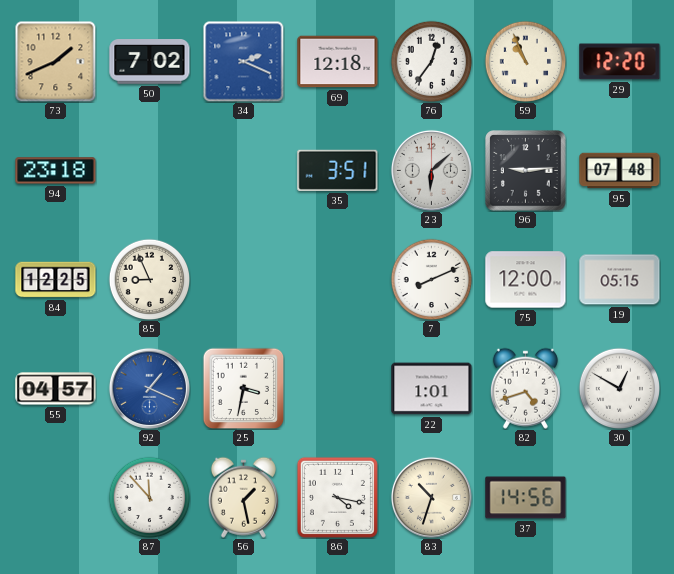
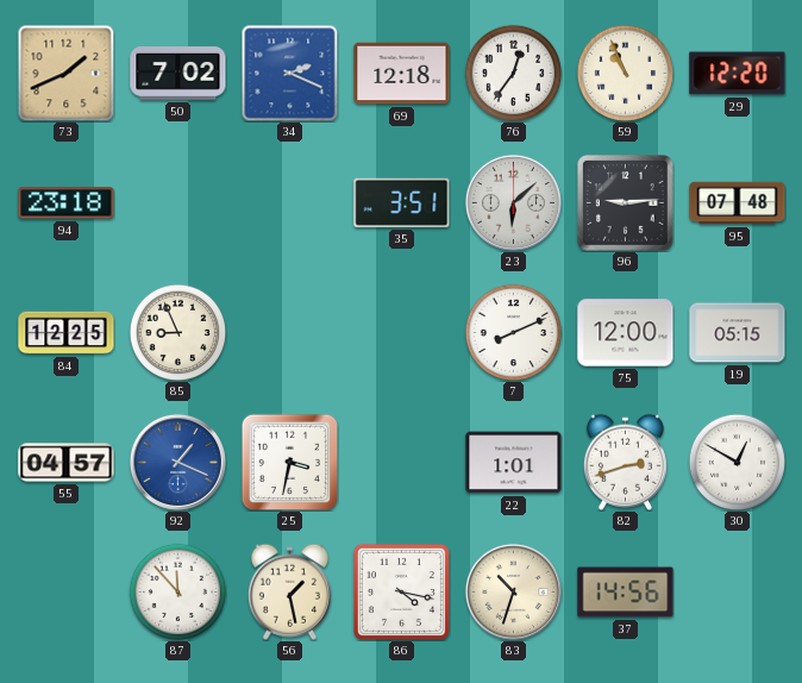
82: 4:42 -> 2:42 (625, 462)
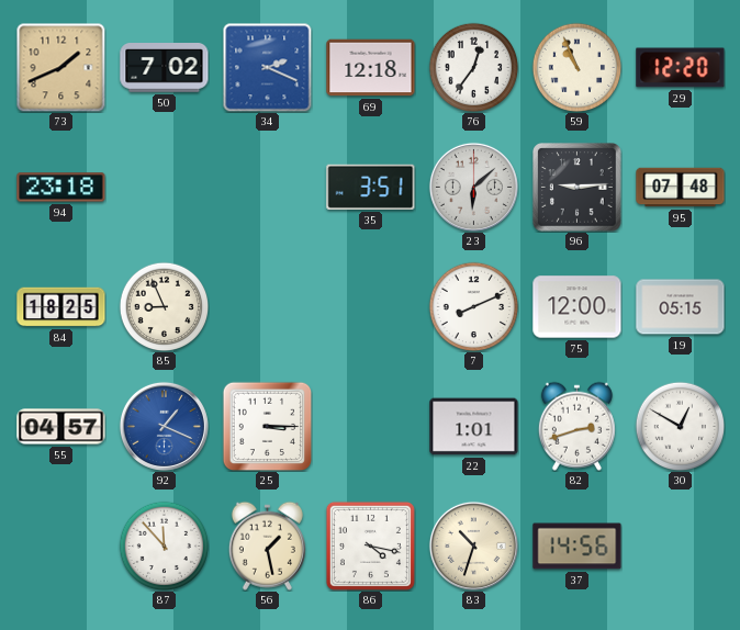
84: 12:25 -> 18:25 (61, 307)
25: 3:32 -> 3:15 (267, 426)
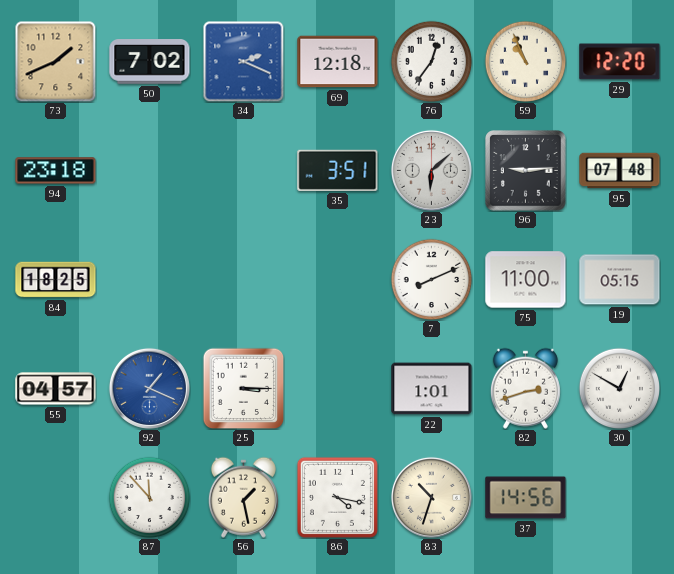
85: 8:56 -> none (164, 306)
75: 12:00 -> 11:00 (526, 280)
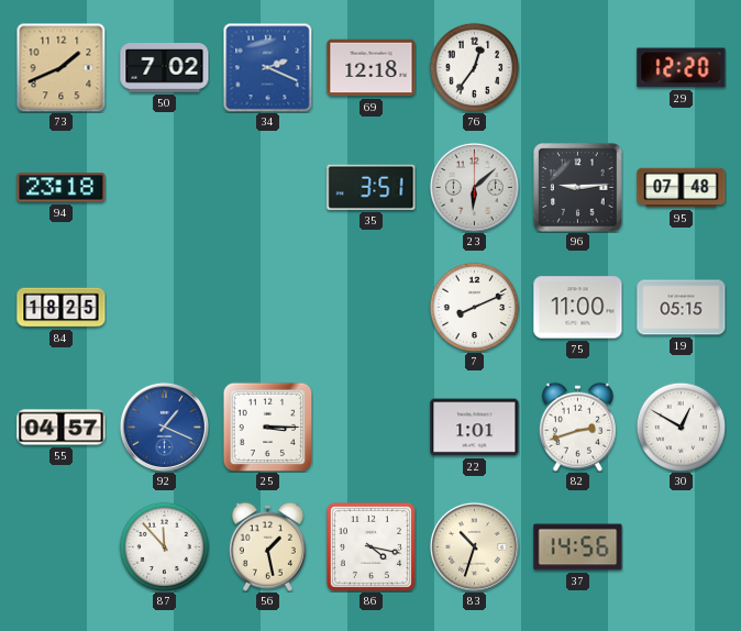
59: 10:56 -> none (525, 61)
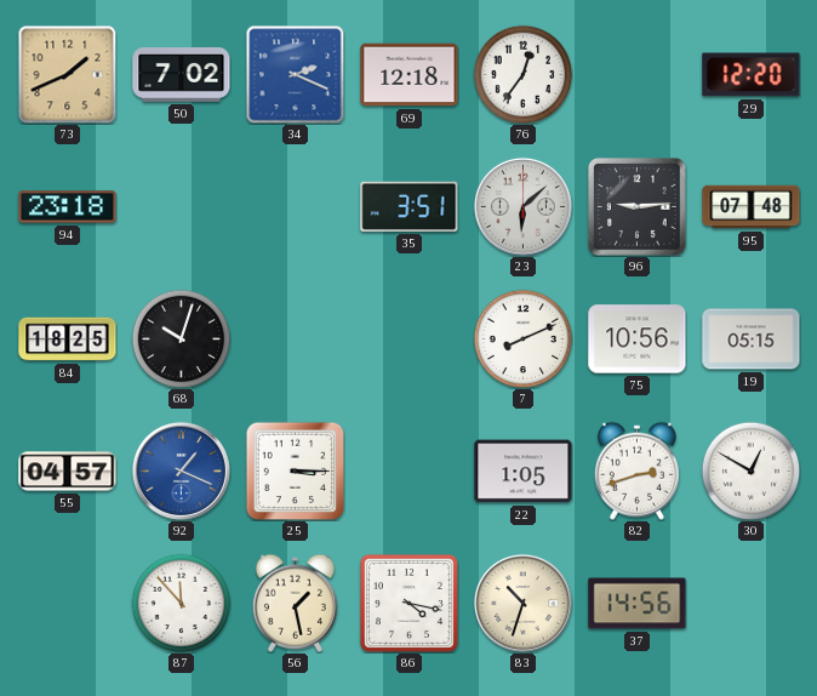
68: none -> 10:03 (181, 338)
75: 11:00 -> 10:56 (638, 340)
22: 1:01 -> 1:05 (524, 472)
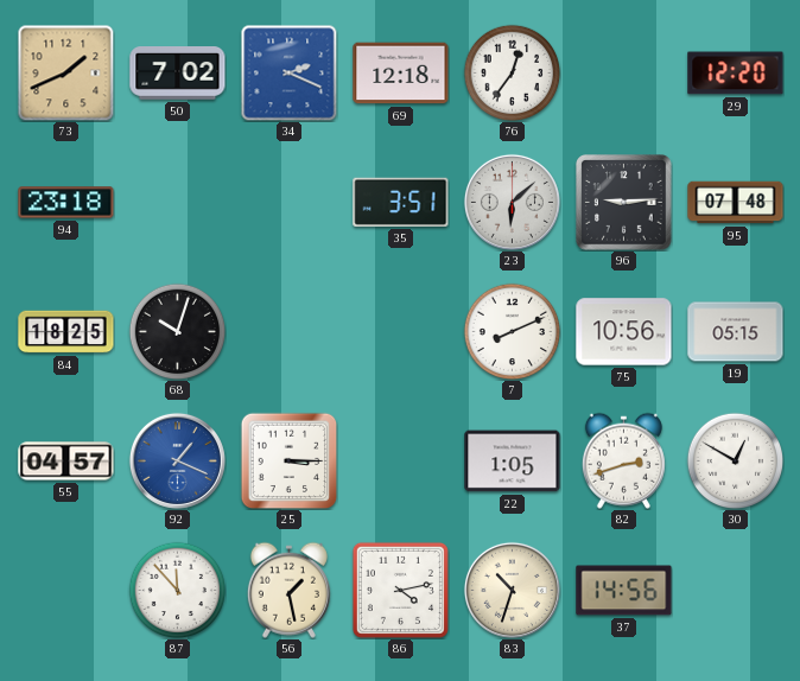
86: 4:17 -> 4:13 (400, 590)
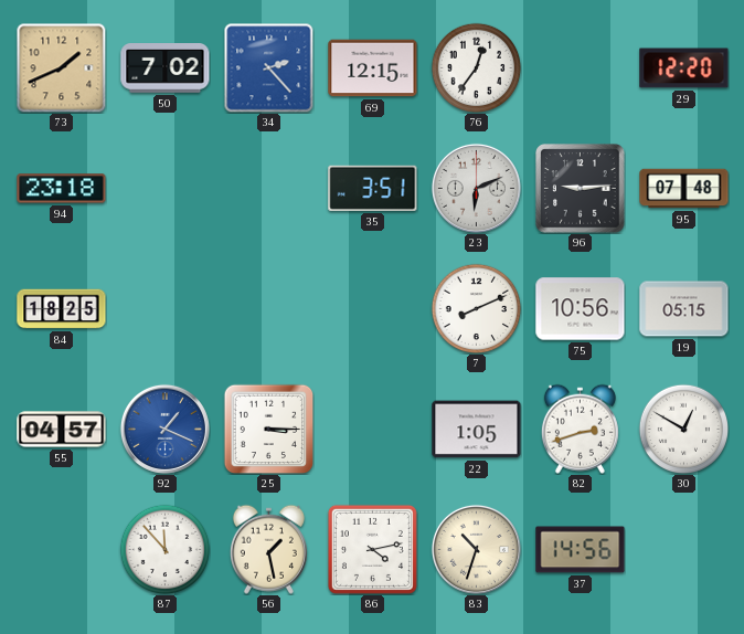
34: 2:19 -> 2:23 (268, 67)
69: 12:18 -> 12:15 (373, 68)
23: 6:08 -> 6:11 (476, 188)
68: 10:03 -> none (177, 331)
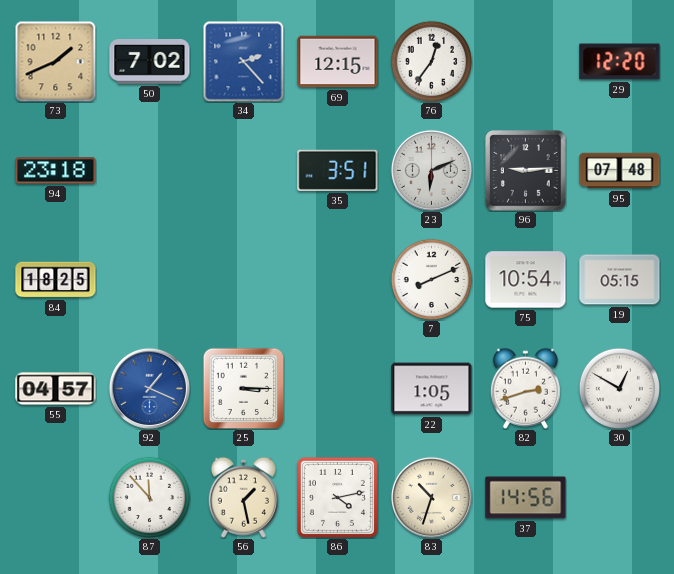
75: 10:56 -> 10:54 (526, 280)
